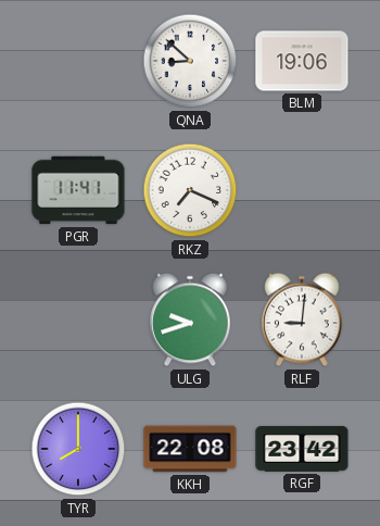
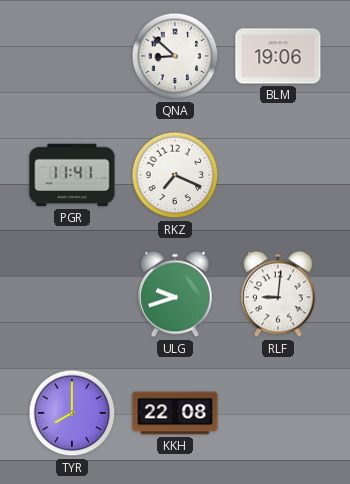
RGF: 23:42 -> none (302, 449)
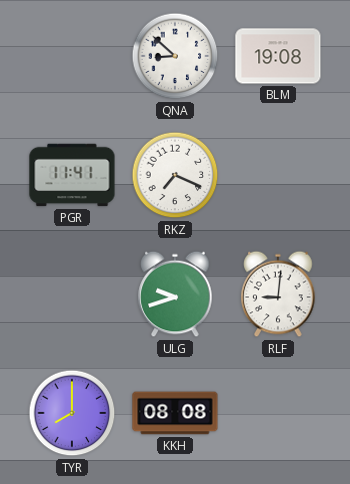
BLM: 19:06 -> 19:08 (278, 56)
KKH: 22:08 -> 08:08 (175, 413)
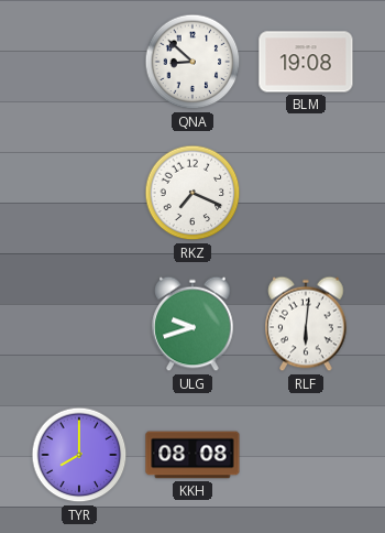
PGR: 11:41 -> none (72, 175)
RLF: 9:01 -> 6:01 (306, 324)
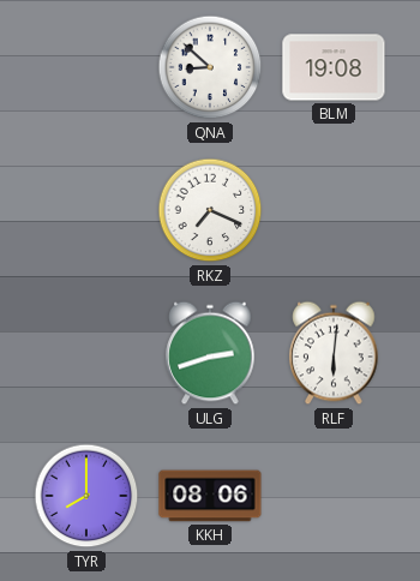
ULG: 9:42 -> 2:42 (210, 353)
KKH: 08:08 -> 08:06 (210, 496)
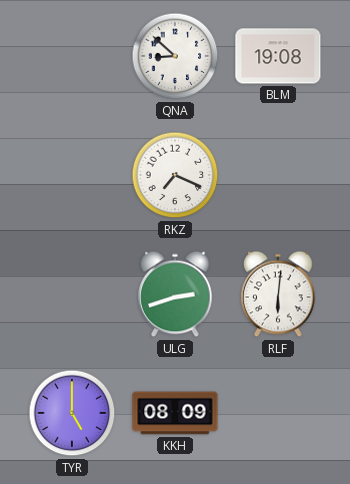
TYR: 8:00 -> 5:00 (72, 413)
KKH: 08:06 -> 08:09 (175, 413)
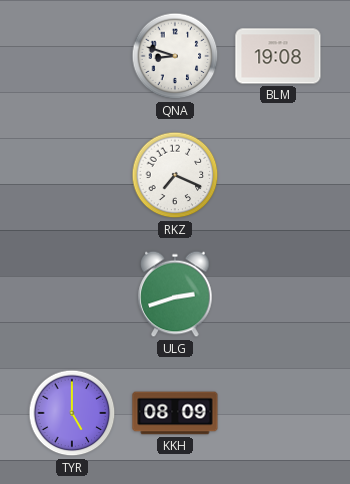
QNA: 8:52 -> 8:48 (175, 56)
RLF: 6:01 -> none (278, 294)
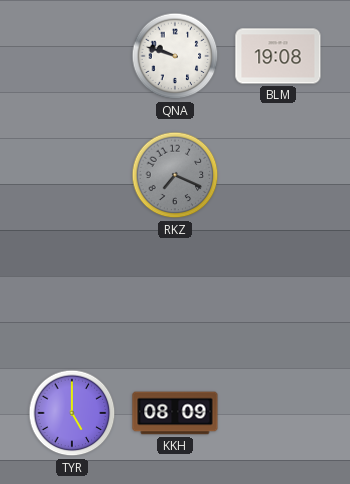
QNA: 8:48 -> 9:48 (175, 56)
RKZ dial: white -> grey (175, 175)
ULG: 2:42 -> none (175, 294)
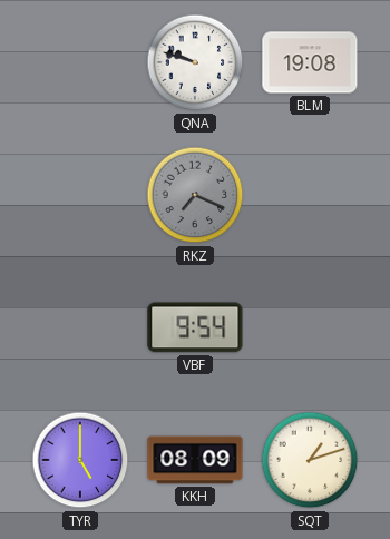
VBF: none -> 9:54 (195, 327)
SQT: none -> 1:12 (310, 460)
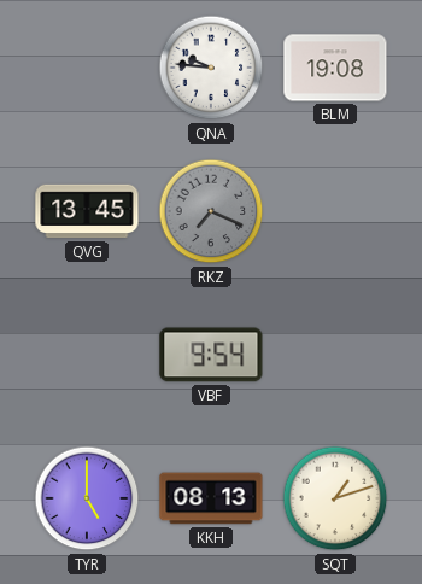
QNA: 9:48 -> 9:46 (211, 68)
QVG: none -> 13:45 (87, 211)
KKH: 08:09 -> 08:13 (211, 498)
